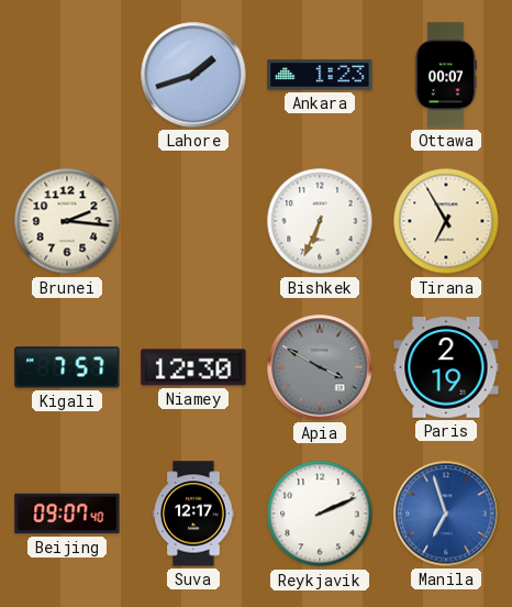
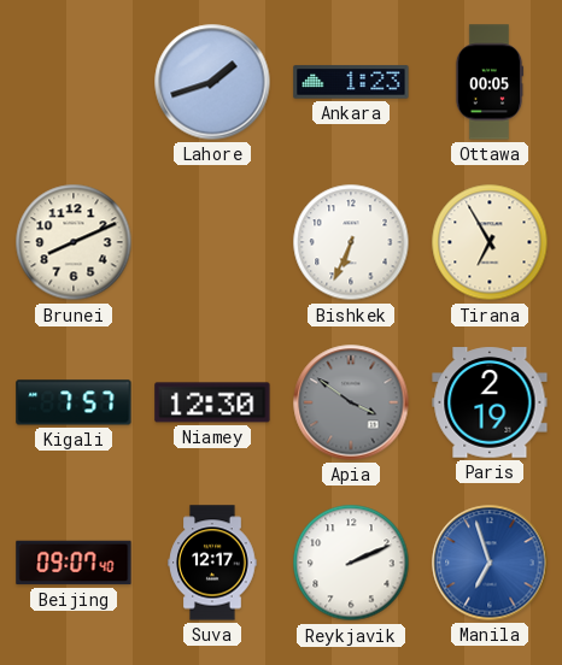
Ottawa: 00:07 -> 00:05 (490, 82)
Brunei: 2:16 -> 8:11 (74, 242)
Apia: 3:50 -> 3:51 (351, 402)
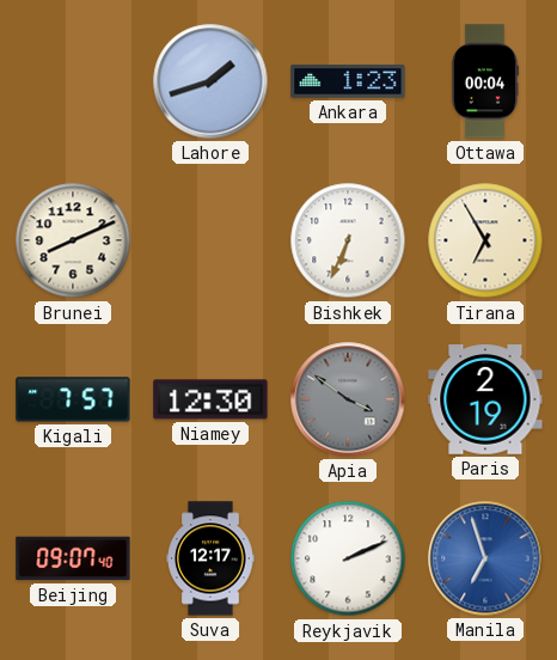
Ottawa: 00:05 -> 00:04 (485, 81)
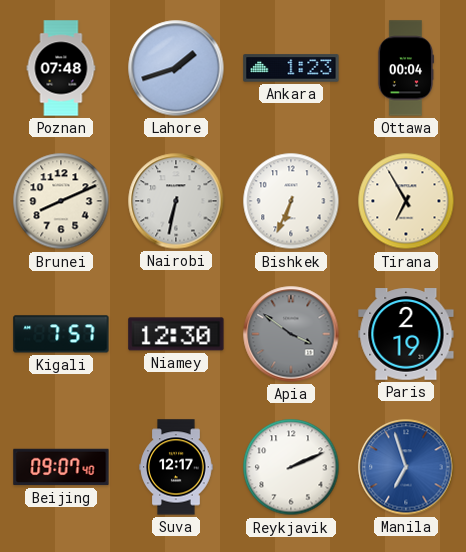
Poznan: none -> 07:48 (61, 68)
Nairobi: none -> 6:32 (176, 201)
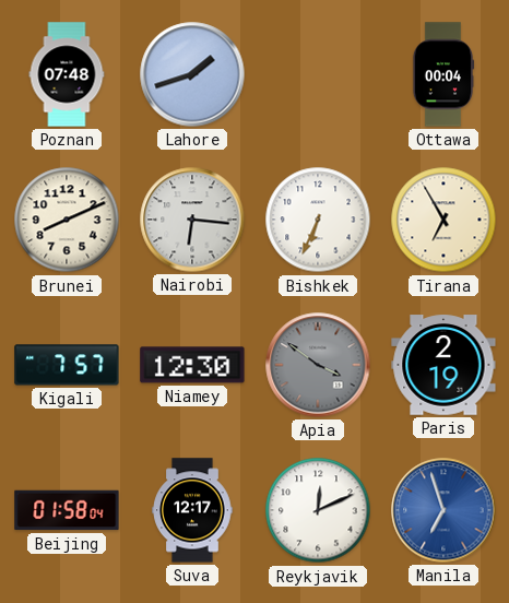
Ankara: 1:23 -> none (291, 68)
Nairobi: 6:32 -> 6:16 (192, 220)
Beijing: 09:07 -> 01:58 (67, 510)
Reykjavik: 2:11 -> 12:11 (318, 510)
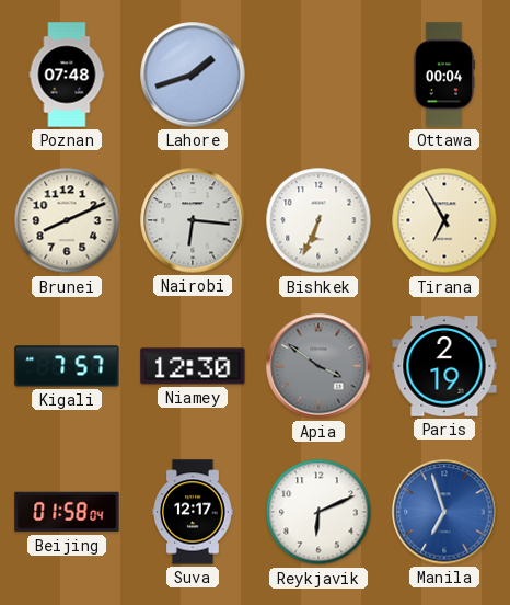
Reykjavik: 12:11 -> 6:11 (318, 512)
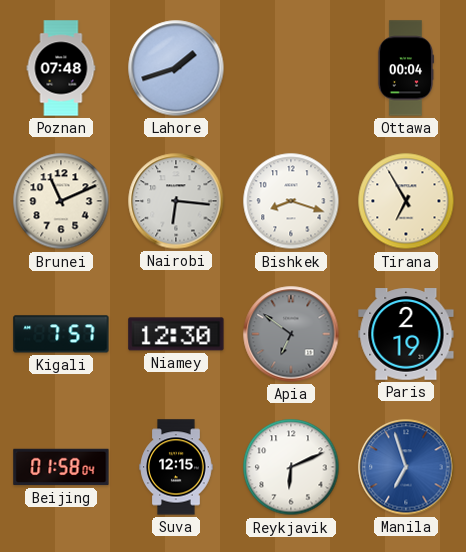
Brunei: 8:11 -> 11:11 (61, 201)
Bishkek: 6:34 -> 8:18 (291, 201)
Apia: 3:51 -> 6:51 (291, 334)
Suva: 12:17 -> 12:15 (176, 467)
